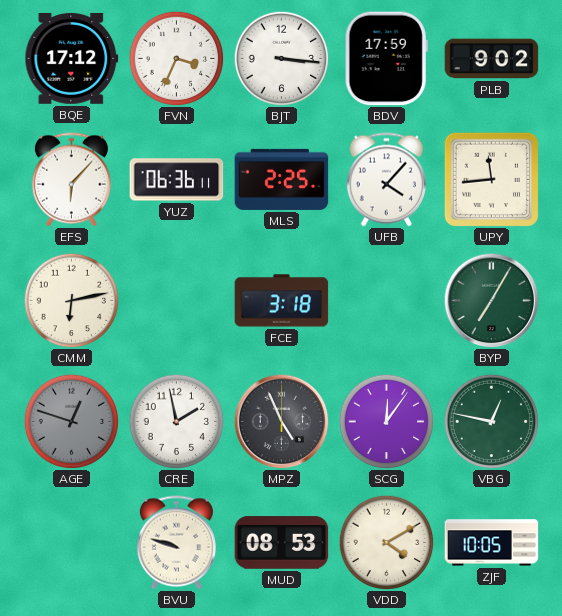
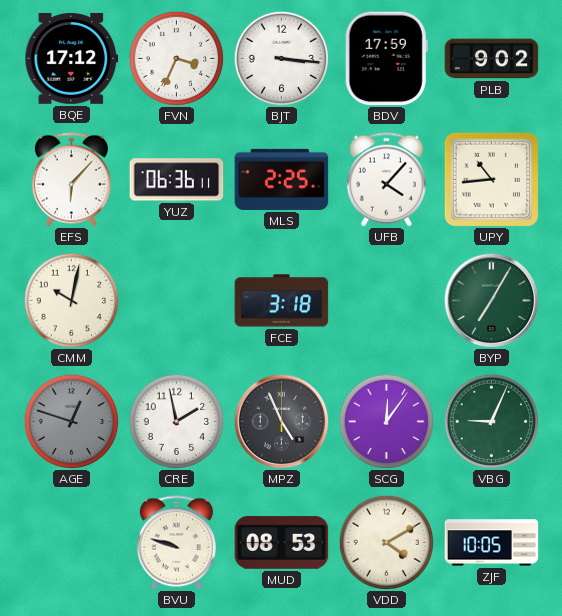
UPY: 11:44 -> 10:44 (491, 179)
CMM: 6:13 -> 10:02 (71, 300)
VBG: 12:47 -> 9:04 (491, 421)
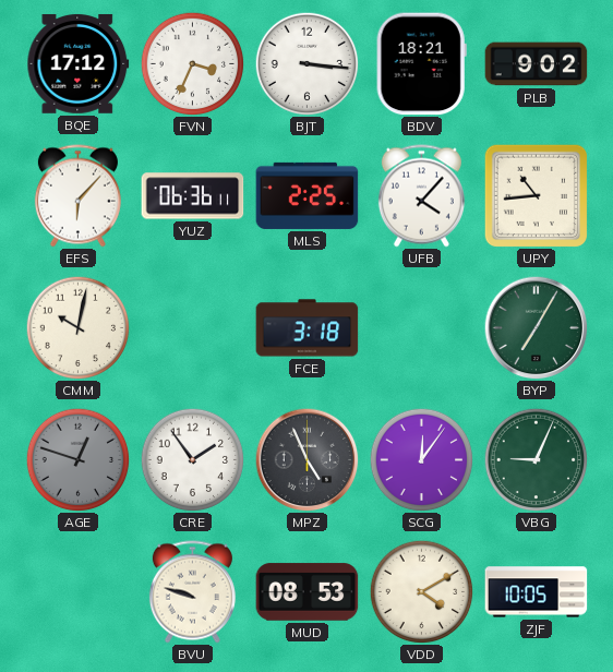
BDV: 17:59 -> 18:21 (421, 64)
CRE: 1:58 -> 1:54 (192, 459)
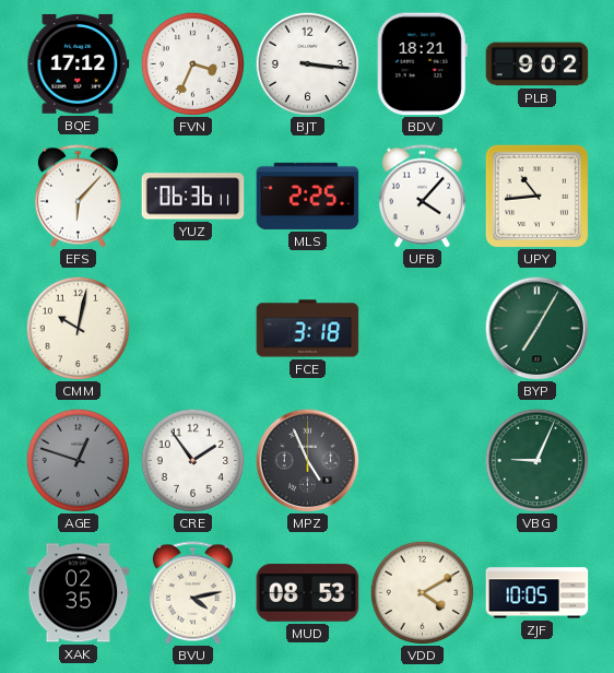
SCG: 12:06 -> none (421, 459)
XAK: none -> 02:35 (79, 593)
BVU: 9:48 -> 4:13 (192, 593)
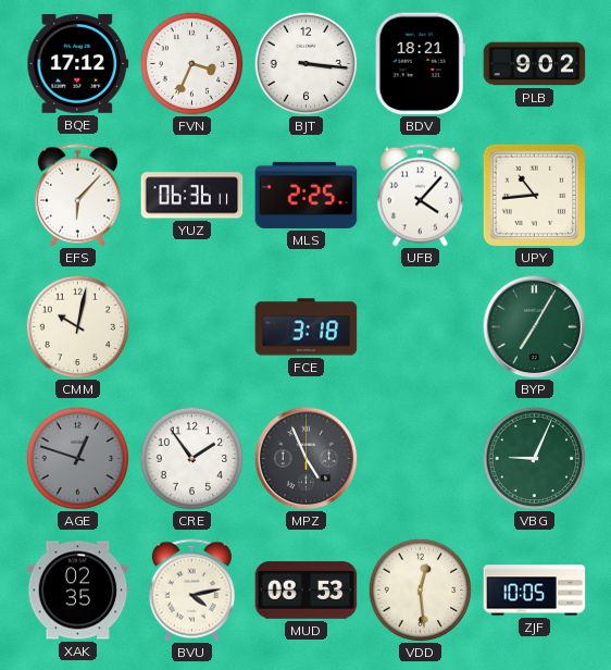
VDD: 4:10 -> 12:29 (420, 590)
